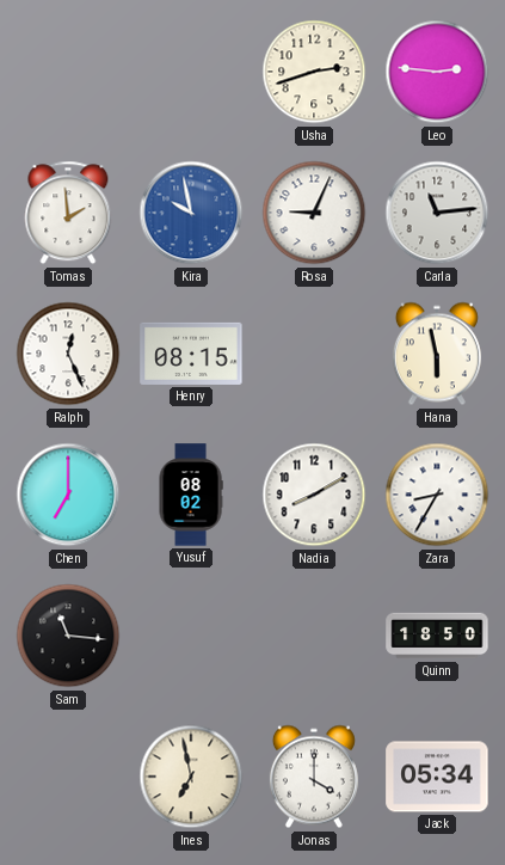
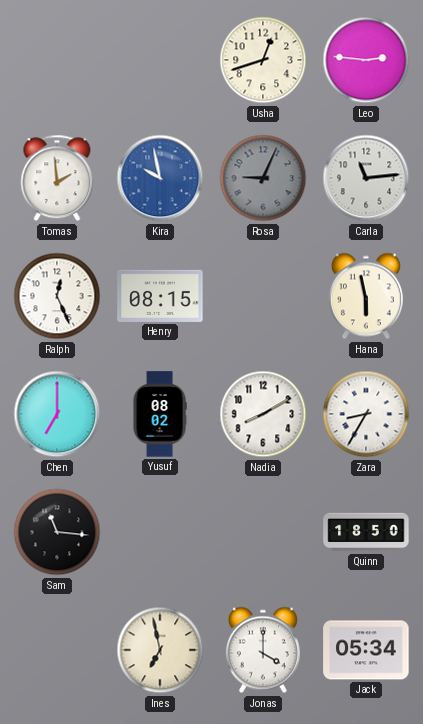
Usha: 2:42 -> 12:42 (263, 60)
Rosa dial: white -> grey (263, 178)
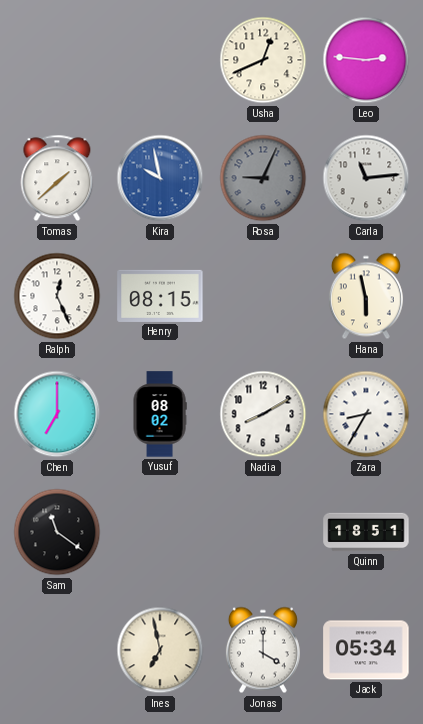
Usha: 12:42 -> 12:41 (263, 60)
Tomas: 1:59 -> 1:38 (57, 178)
Sam: 11:16 -> 11:21 (57, 532)
Quinn: 18:50 -> 18:51 (366, 532)
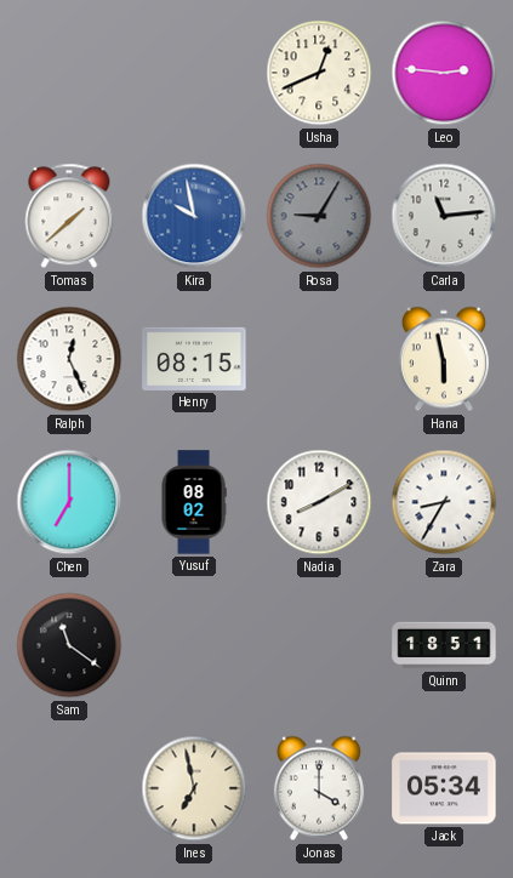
Rosa: 9:04 -> 9:05 (319, 216)
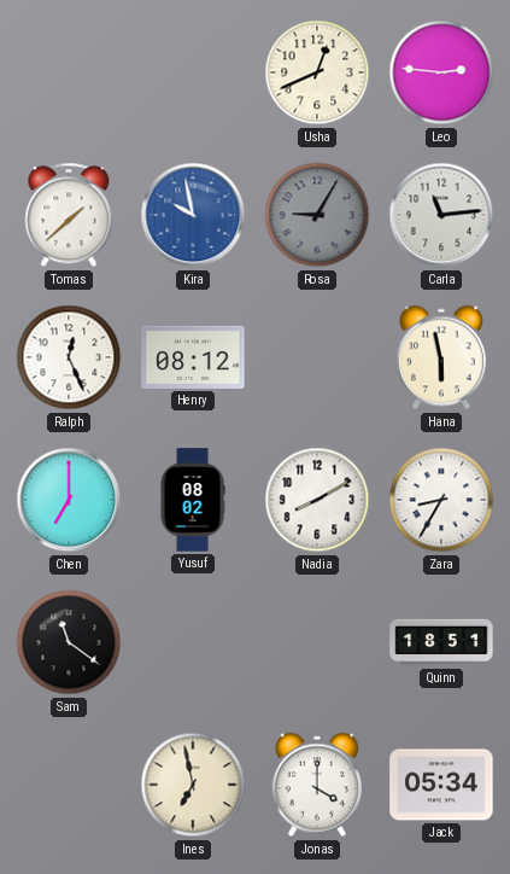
Henry: 08:15 -> 08:12 (193, 357)
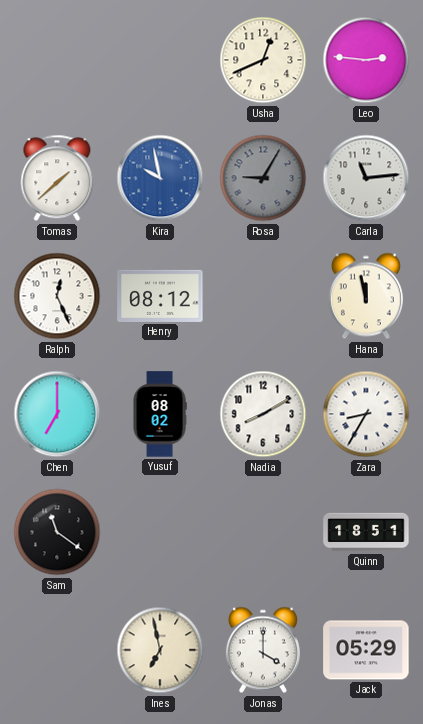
Hana: 5:58 -> 11:58 (366, 296)
Jack: 05:34 -> 05:29 (366, 650)
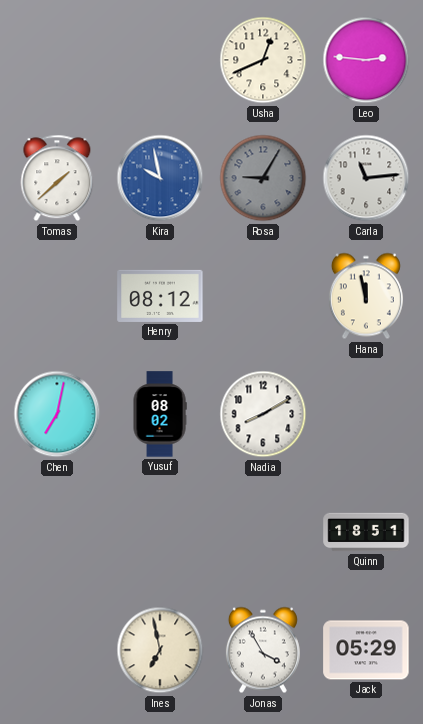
Ralph: 12:26 -> none (57, 296)
Chen: 7:00 -> 7:02 (57, 414)
Zara: 8:35 -> none (366, 414)
Sam: 11:21 -> none (57, 532)
Jonas: 4:00 -> 3:55 (263, 650)
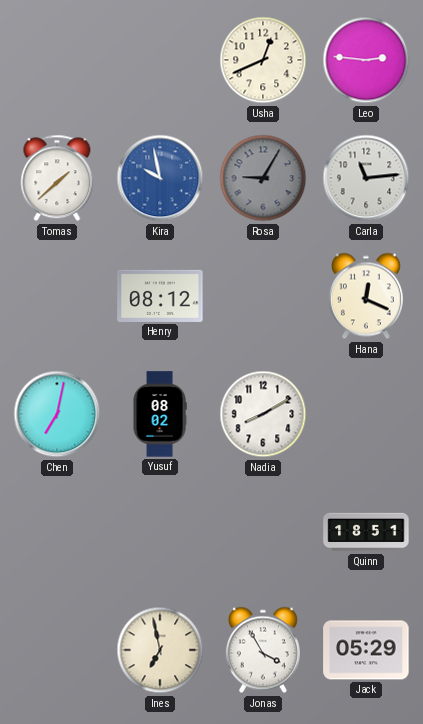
Hana: 11:58 -> 12:19 (366, 296)
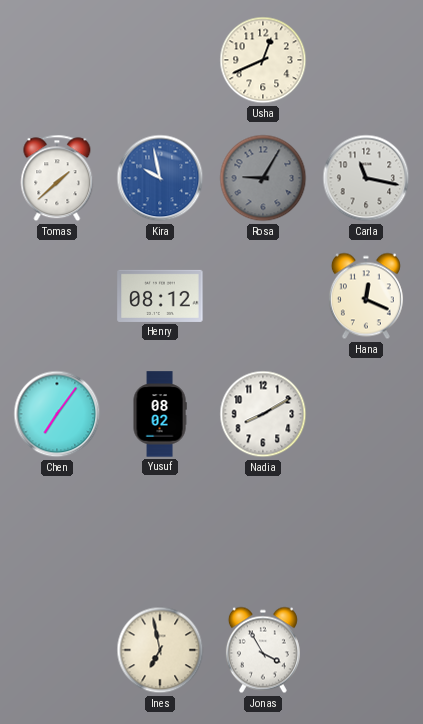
Leo: 2:46 -> none (366, 60)
Carla: 11:14 -> 11:17 (366, 178)
Chen: 7:02 -> 7:06 (57, 414)
Quinn: 18:51 -> none (366, 532)
Jack: 05:29 -> none (366, 650)
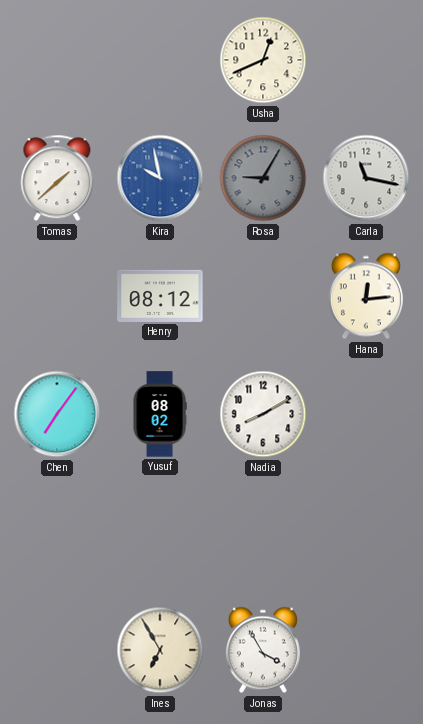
Hana: 12:19 -> 12:14 (366, 296)
Ines: 6:58 -> 6:55 (160, 650)
